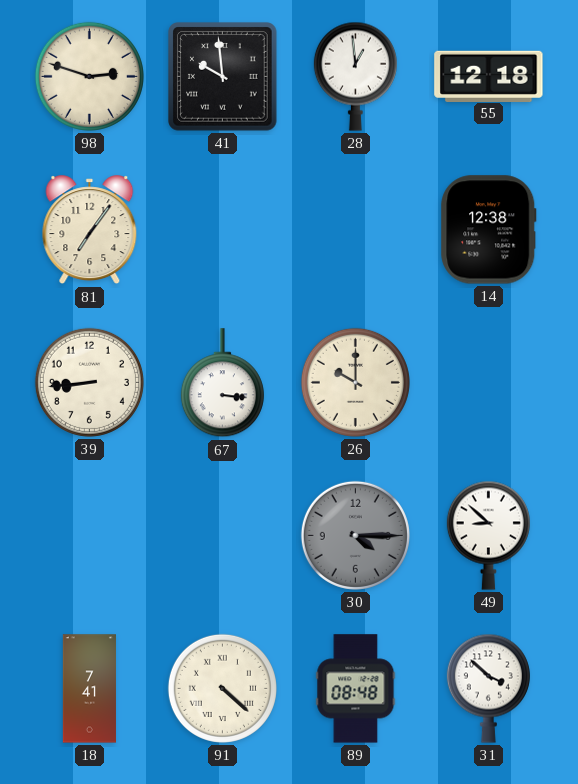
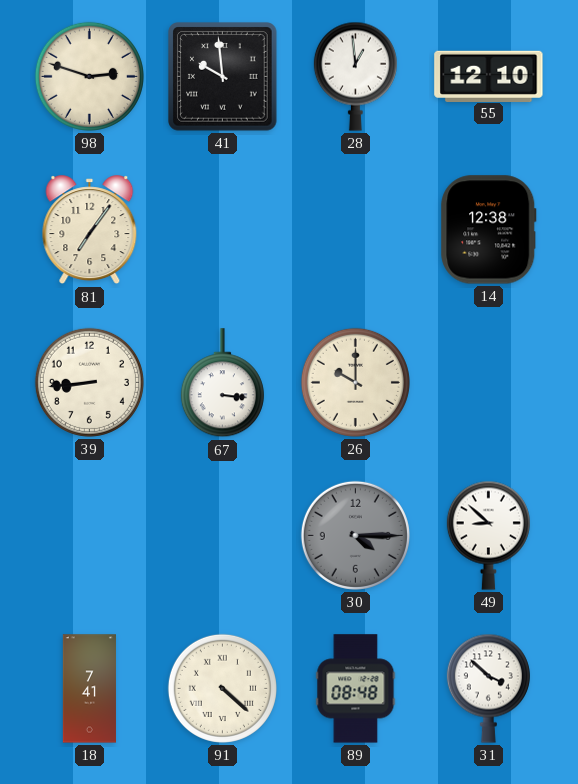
55: 12:18 -> 12:10 (489, 76)
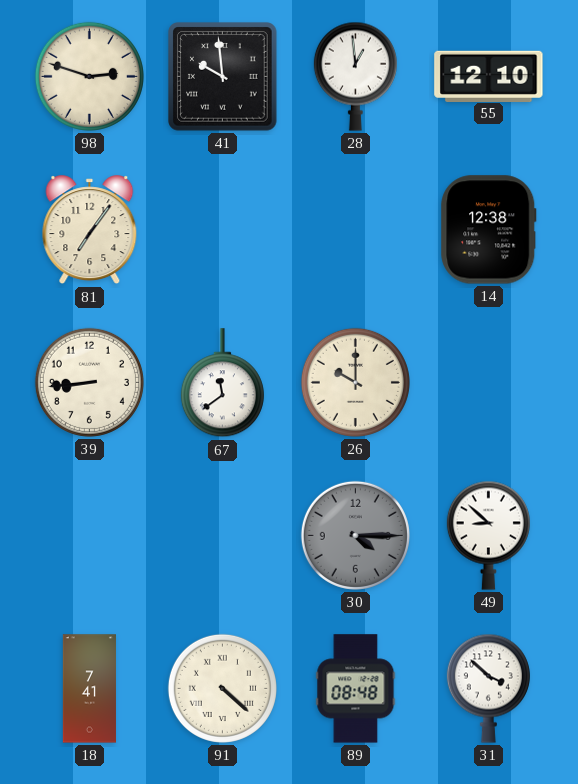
67: 3:16 -> 11:39 (222, 383)
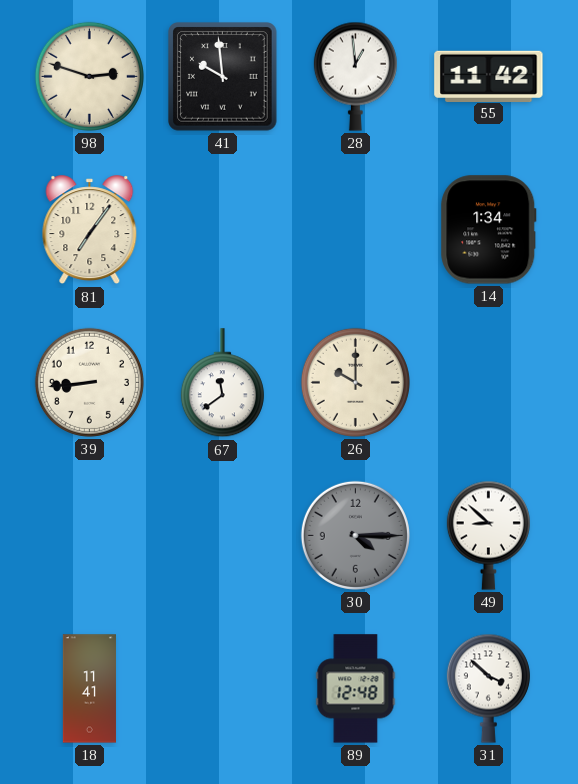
55: 12:10 -> 11:42 (489, 76)
14: 12:38 -> 1:34 (489, 230)
18: 7:41 -> 11:41 (89, 689)
91: 4:22 -> none (222, 688)
89: 08:48 -> 12:48 (356, 689)
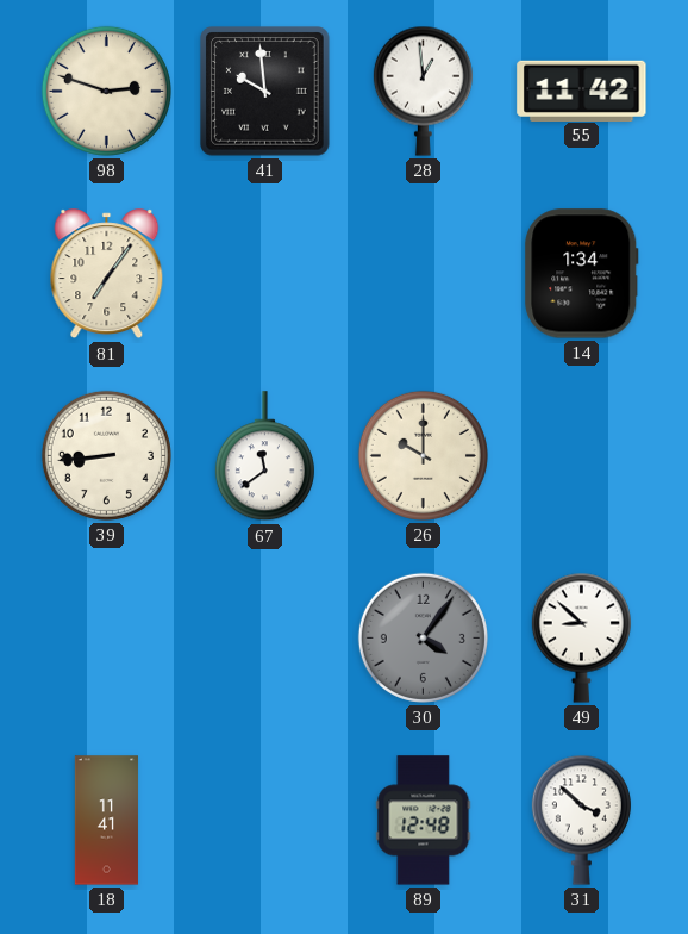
30: 4:15 -> 4:06 (423, 637)
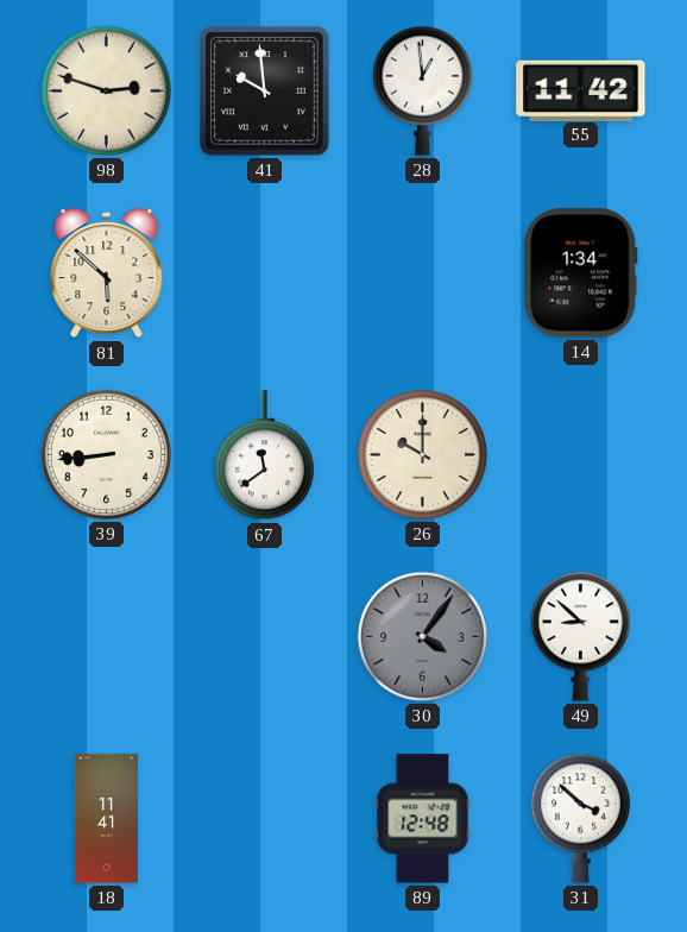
81: 7:06 -> 5:52 (107, 273)
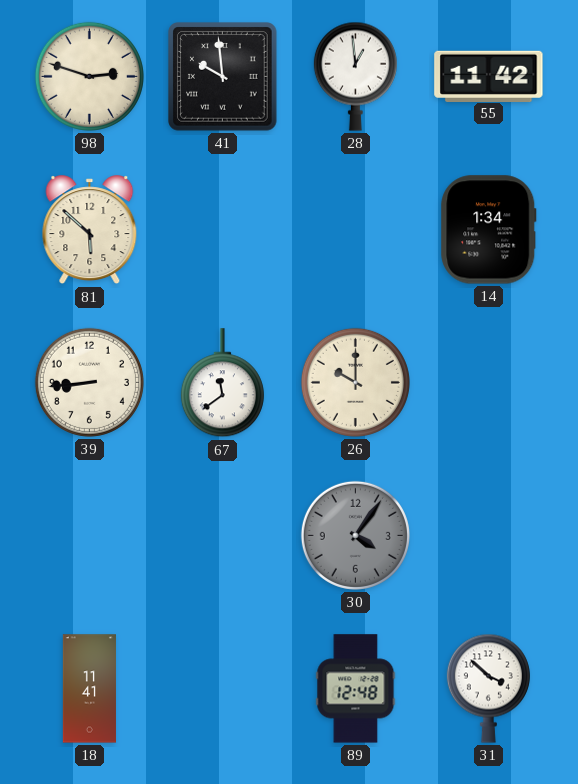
49: 8:52 -> none (580, 636)
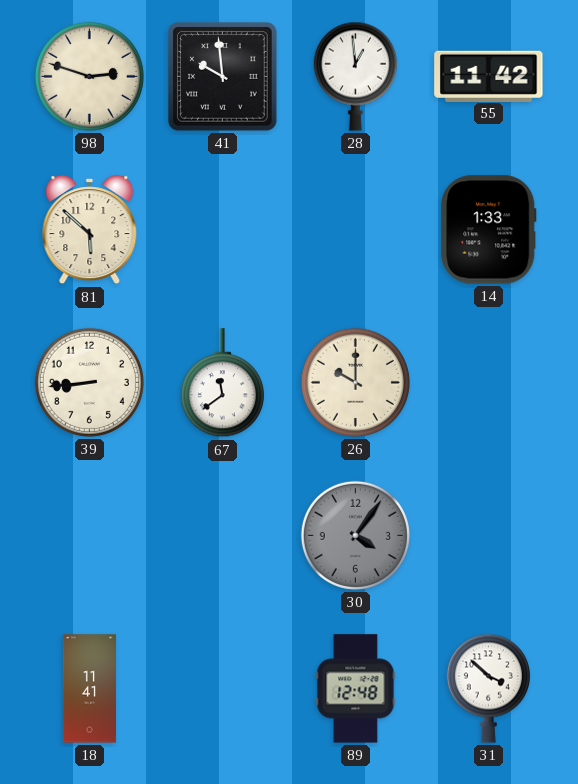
14: 1:34 -> 1:33 (489, 230)
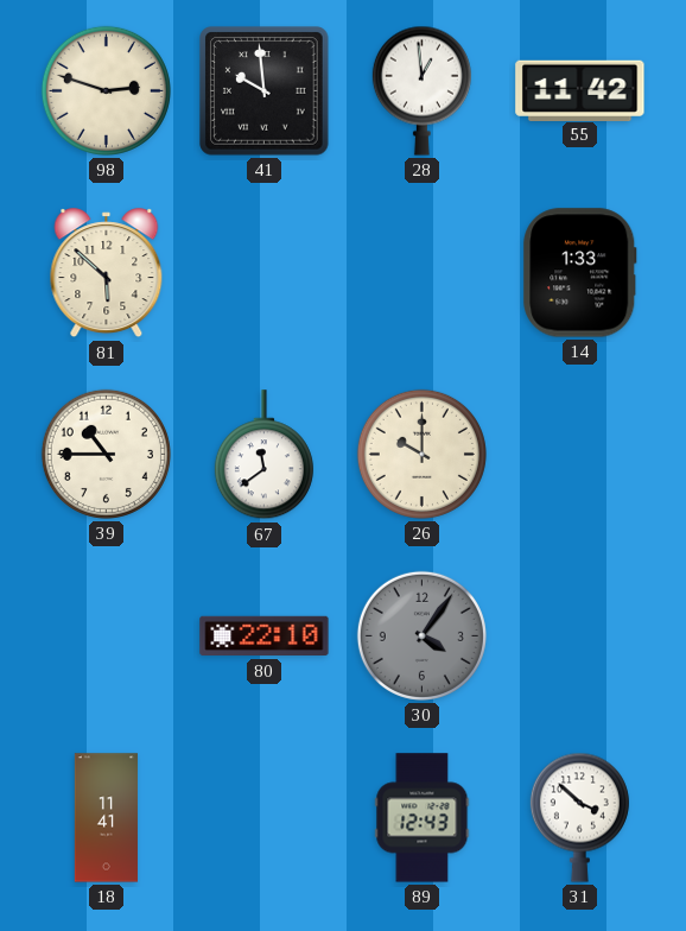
39: 8:44 -> 10:45 (106, 454)
80: none -> 22:10 (265, 636)
89: 12:48 -> 12:43 (423, 818)
